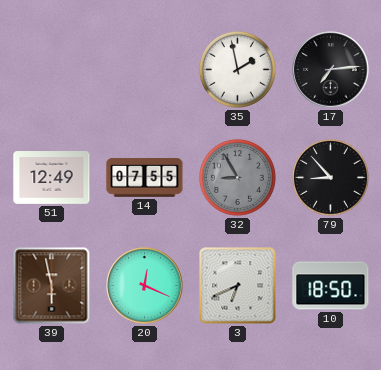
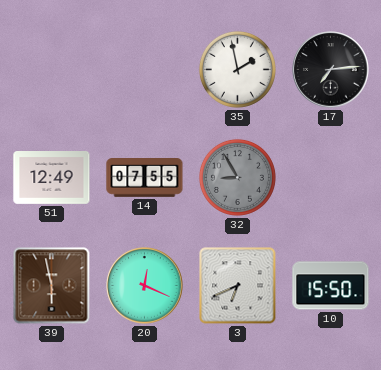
79: 8:53 -> none (330, 177)
10: 18:50 -> 15:50 (331, 286)
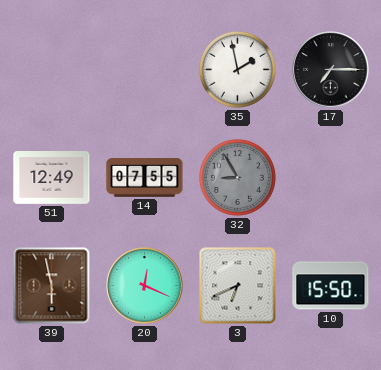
17: 7:14 -> 7:15 (331, 70)
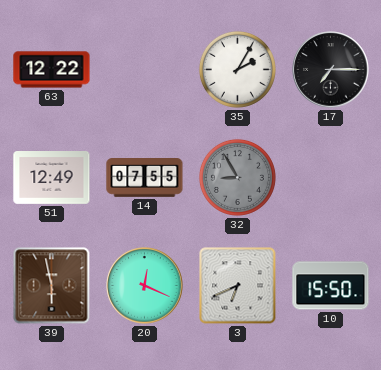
63: none -> 12:22 (52, 70)
35: 1:58 -> 2:05 (237, 69)
